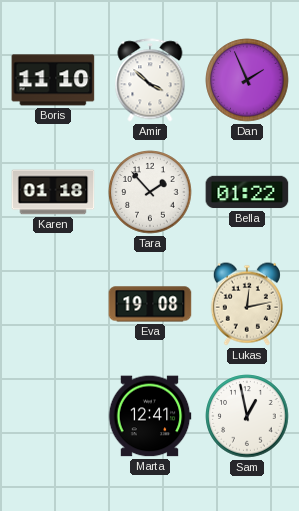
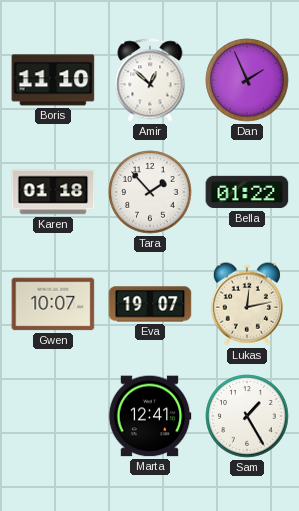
Amir: 3:52 -> 12:52 (150, 80)
Gwen: none -> 10:07 (53, 304)
Eva: 19:08 -> 19:07 (150, 304)
Sam: 12:58 -> 1:25 (247, 416)
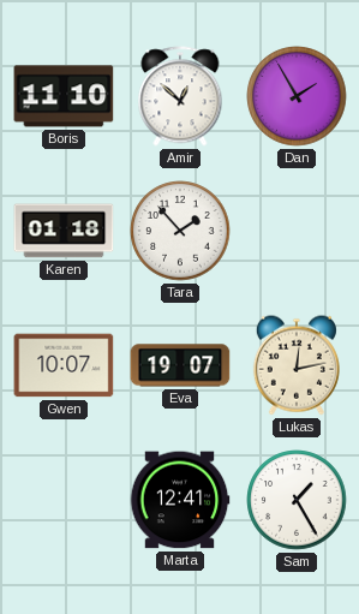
Dan: 1:56 -> 1:55 (297, 96)
Bella: 01:22 -> none (247, 192)
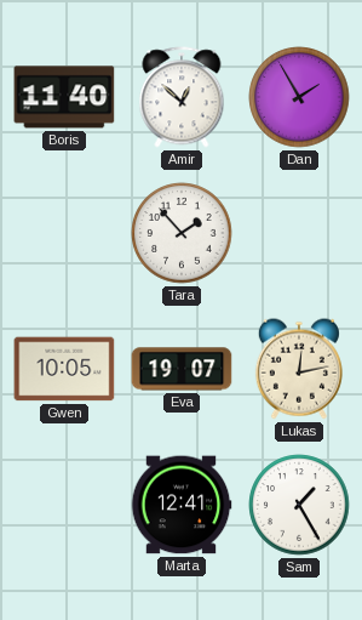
Boris: 11:10 -> 11:40 (64, 97)
Karen: 01:18 -> none (64, 231)
Gwen: 10:07 -> 10:05 (64, 369)
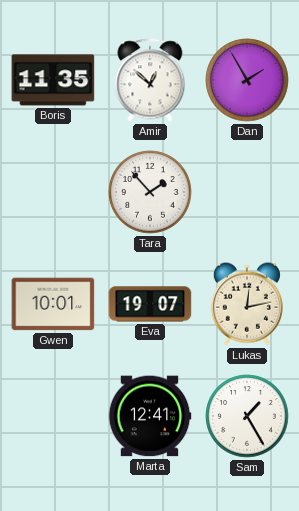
Boris: 11:40 -> 11:35 (53, 80)
Gwen: 10:05 -> 10:01 (53, 304)
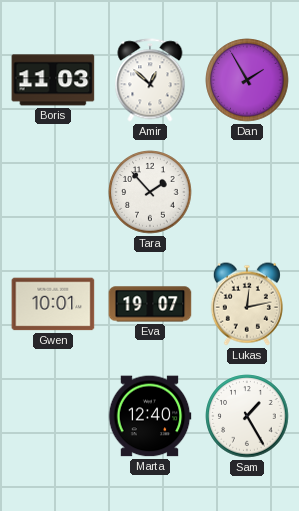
Boris: 11:35 -> 11:03 (53, 80)
Marta: 12:41 -> 12:40 (150, 416)
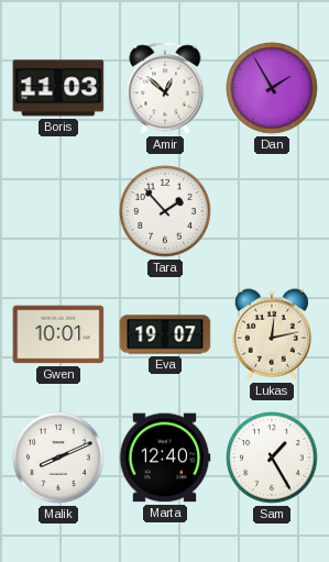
Malik: none -> 8:11 (58, 458)
